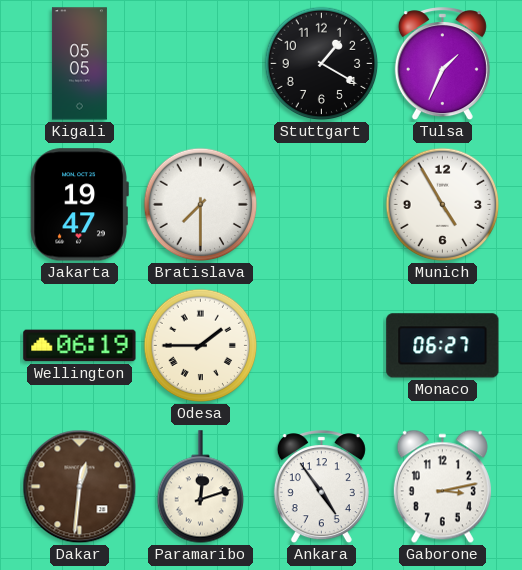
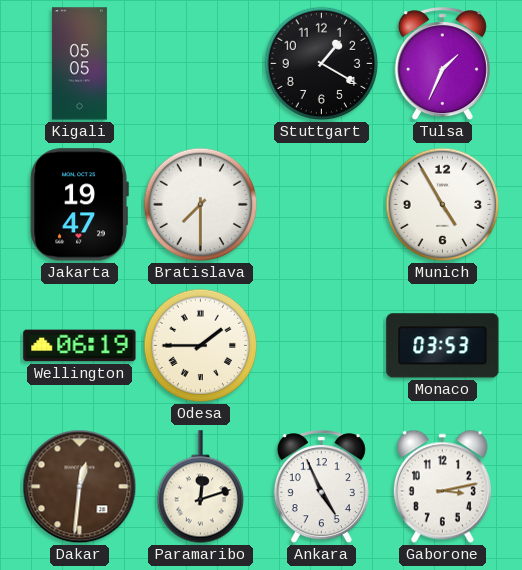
Monaco: 06:27 -> 03:53 (443, 346)
Ankara: 4:54 -> 4:56 (321, 487)
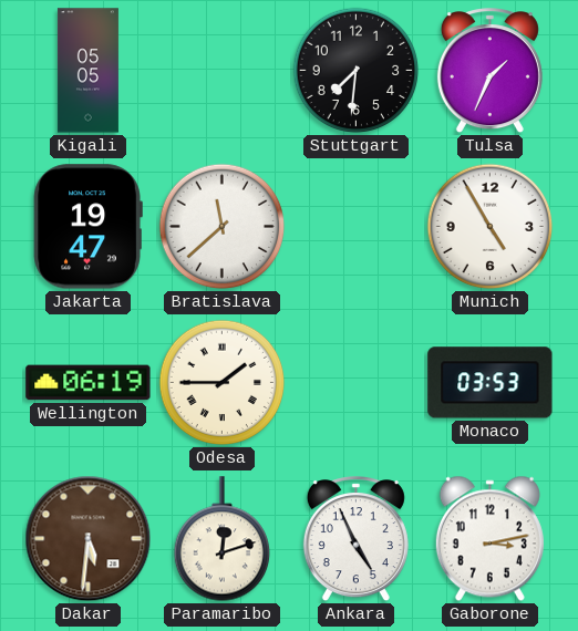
Stuttgart: 1:20 -> 7:31 (357, 71)
Bratislava: 7:30 -> 11:38 (223, 227)
Dakar: 12:31 -> 5:31 (89, 539)
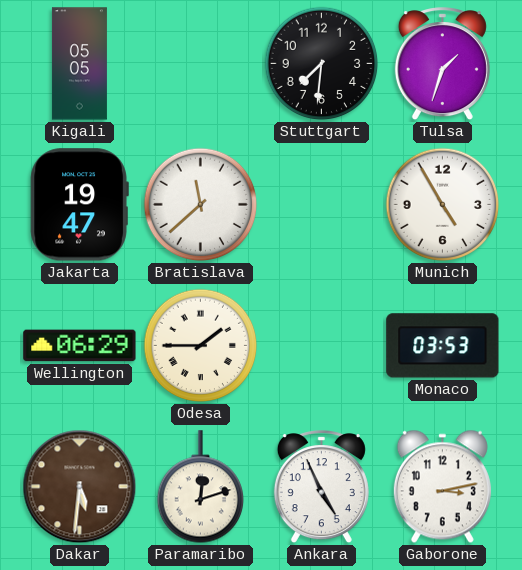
Tulsa: 1:34 -> 1:33 (442, 64)
Wellington: 06:19 -> 06:29 (80, 346)
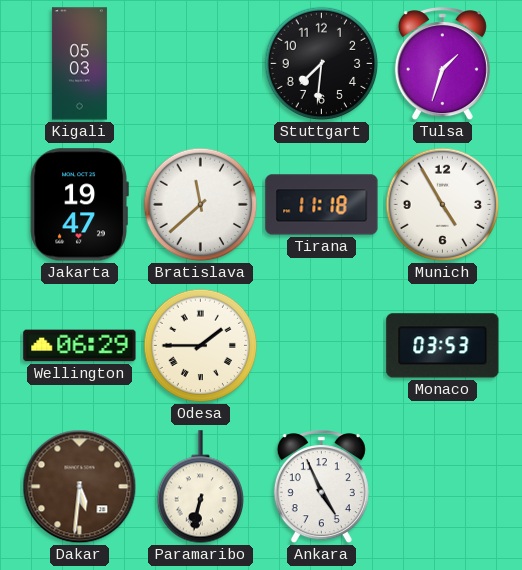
Kigali: 05:05 -> 05:03 (79, 64)
Tirana: none -> 11:18 (322, 205)
Paramaribo: 12:12 -> 6:32 (200, 487)
Gaborone: 3:13 -> none (442, 487)
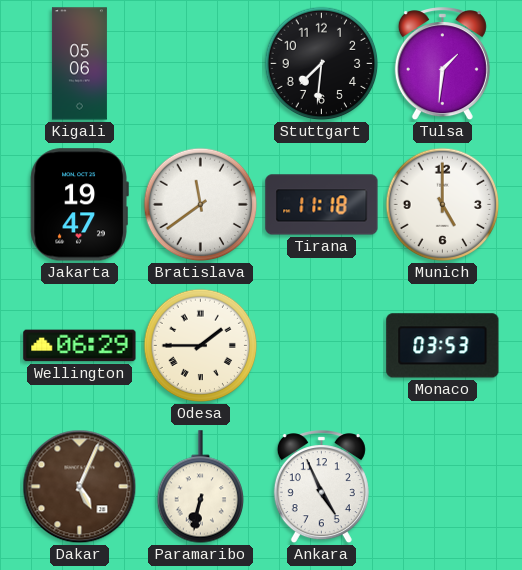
Kigali: 05:03 -> 05:06 (79, 64)
Tulsa: 1:33 -> 1:31 (442, 64)
Bratislava: 11:38 -> 11:39 (201, 205)
Munich: 4:55 -> 5:00 (443, 205)
Dakar: 5:31 -> 5:04 (80, 487)
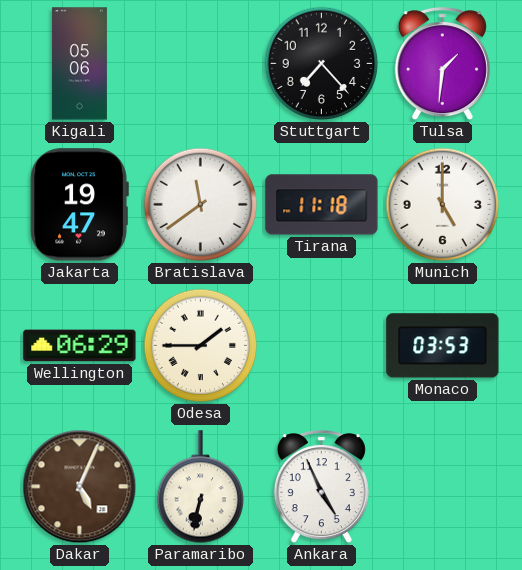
Stuttgart: 7:31 -> 7:23 (322, 64)
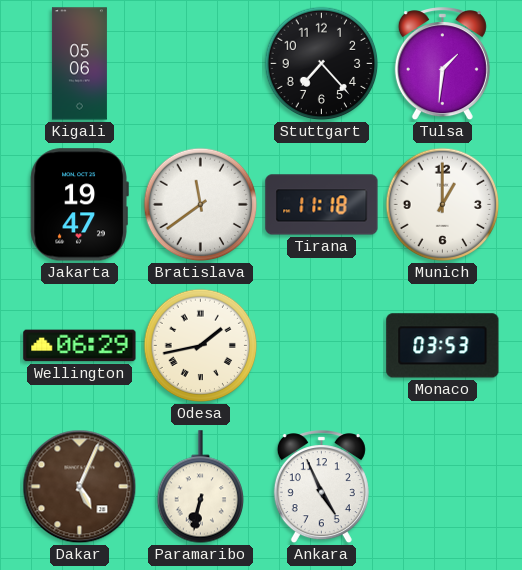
Munich: 5:00 -> 1:00 (443, 205)
Odesa: 1:45 -> 1:43 (201, 346)
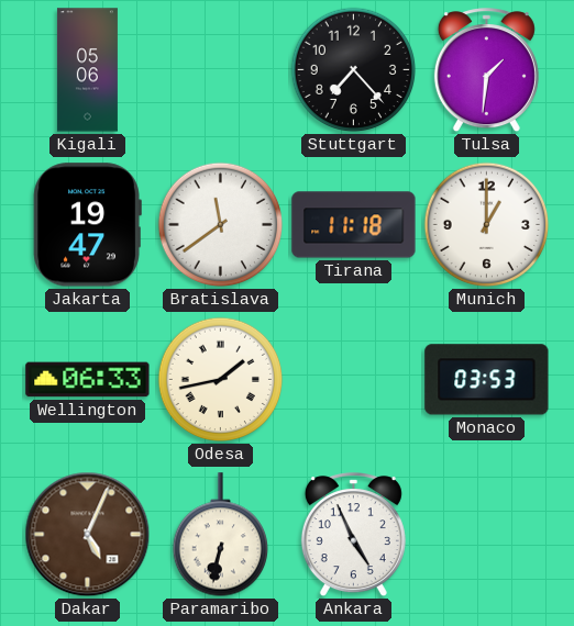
Wellington: 06:29 -> 06:33 (88, 380)
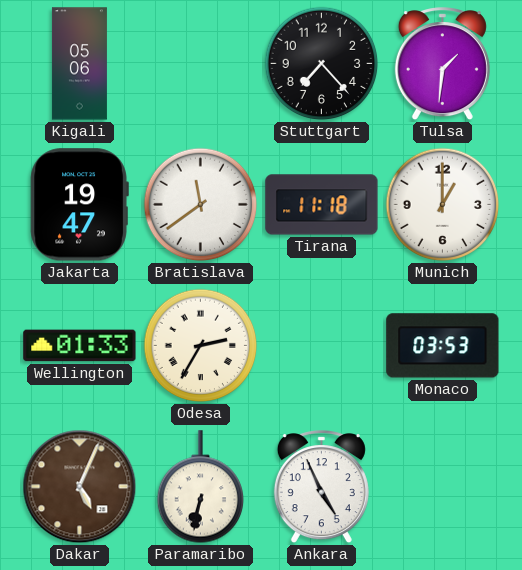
Wellington: 06:33 -> 01:33 (80, 346)
Odesa: 1:43 -> 2:35 (201, 346)
